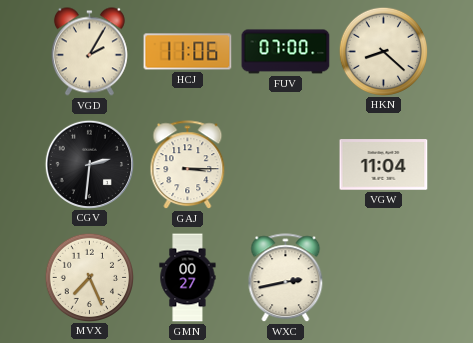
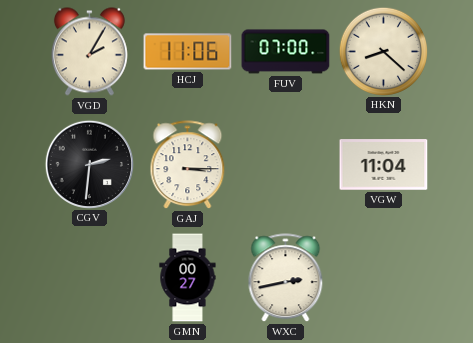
MVX: 7:26 -> none (89, 277)
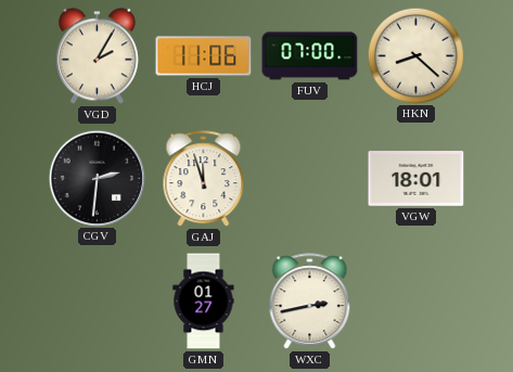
GAJ: 3:15 -> 11:57 (204, 179)
VGW: 11:04 -> 18:01 (416, 179)
GMN: 00:27 -> 01:27 (204, 302)
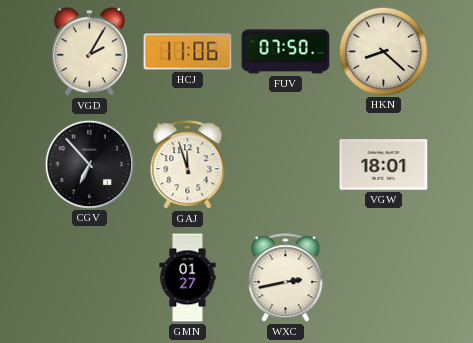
FUV: 07:00 -> 07:50 (286, 52)
CGV: 2:31 -> 6:53 (89, 164)
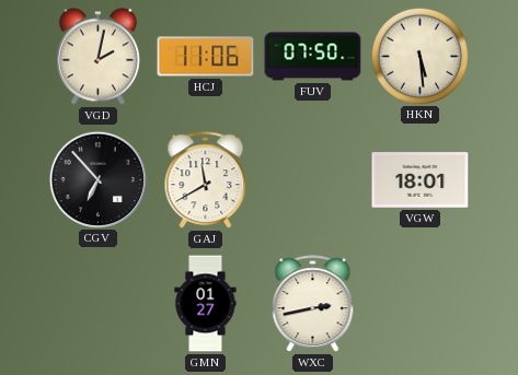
VGD: 2:05 -> 2:02 (97, 57)
HKN: 8:22 -> 5:29 (419, 56)
GAJ: 11:57 -> 11:40 (206, 180)
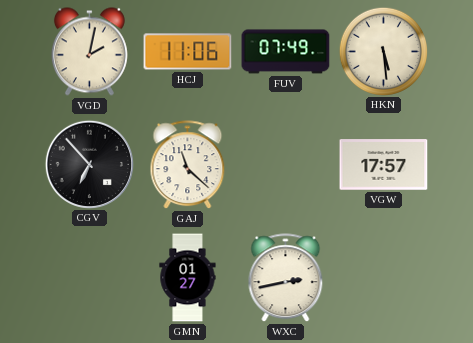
FUV: 07:50 -> 07:49 (286, 52)
GAJ: 11:40 -> 11:22 (188, 165)
VGW: 18:01 -> 17:57 (384, 165)
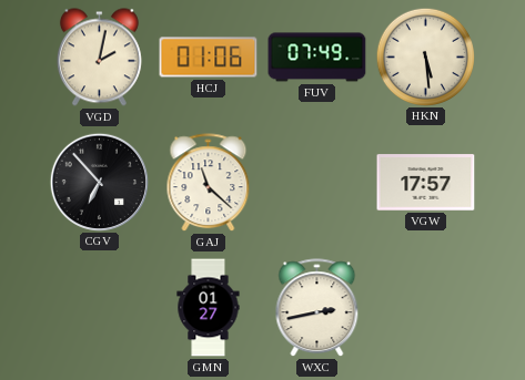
HCJ: 11:06 -> 01:06 (209, 58)
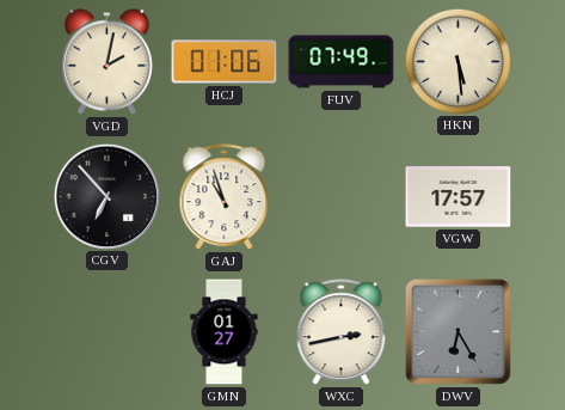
GAJ: 11:22 -> 10:57 (225, 197)
DWV: none -> 6:25 (457, 331)
